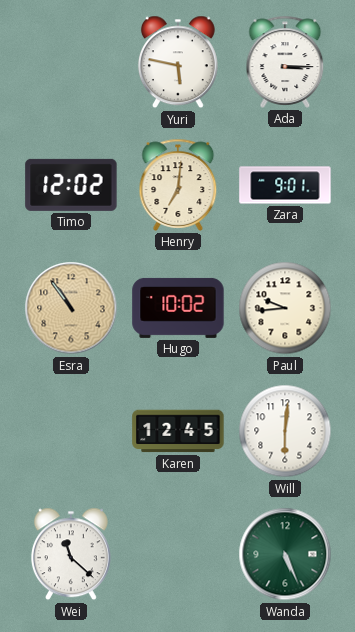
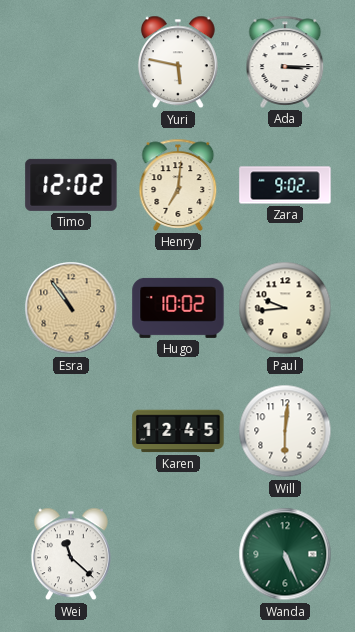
Zara: 9:01 -> 9:02 (285, 185)
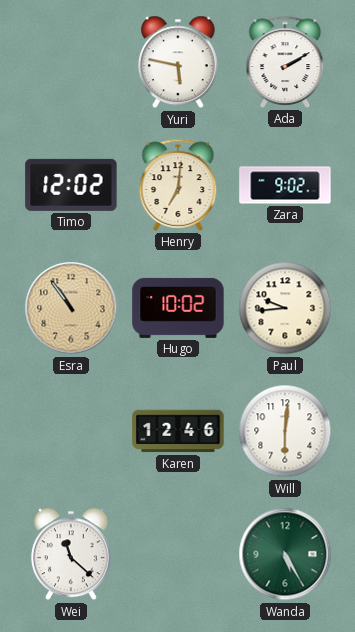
Ada: 3:15 -> 2:10 (285, 62)
Karen: 12:45 -> 12:46 (178, 431)
Wanda: 5:26 -> 5:25 (285, 554)
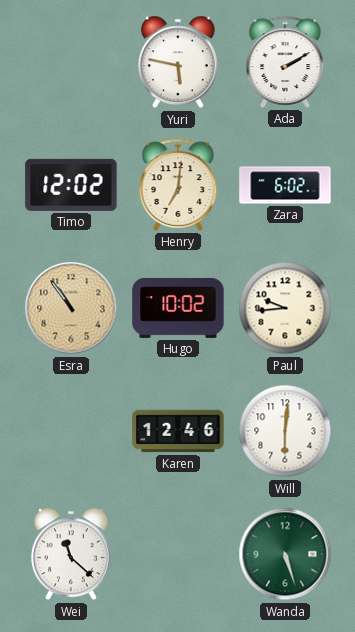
Zara: 9:02 -> 6:02 (285, 185)
Wanda: 5:25 -> 5:27 (285, 554)
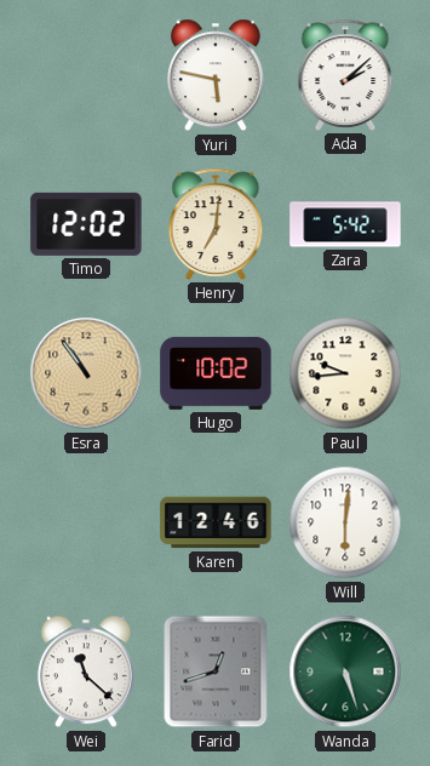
Ada: 2:10 -> 2:08 (345, 75)
Zara: 6:02 -> 5:42 (345, 224)
Farid: none -> 12:42 (216, 671)
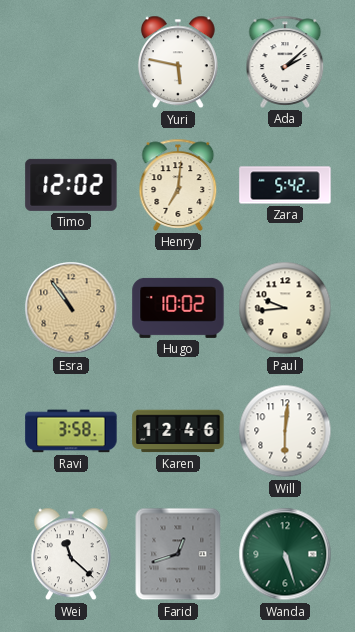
Ravi: none -> 3:58 (71, 431)
